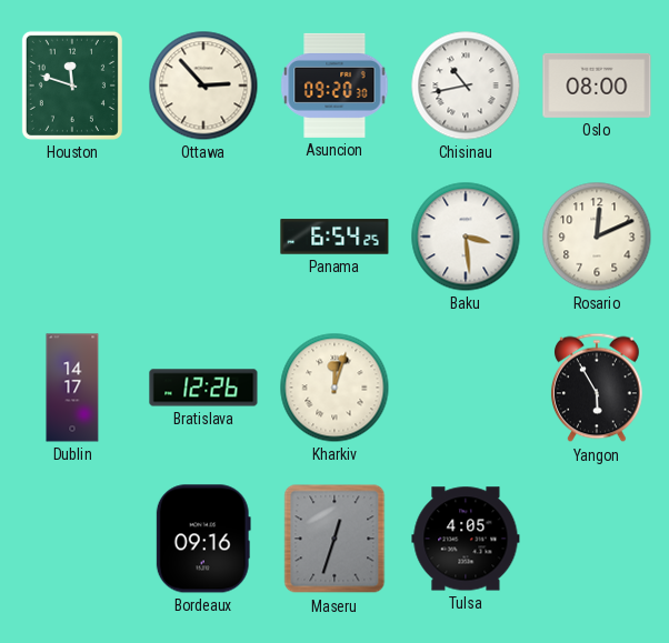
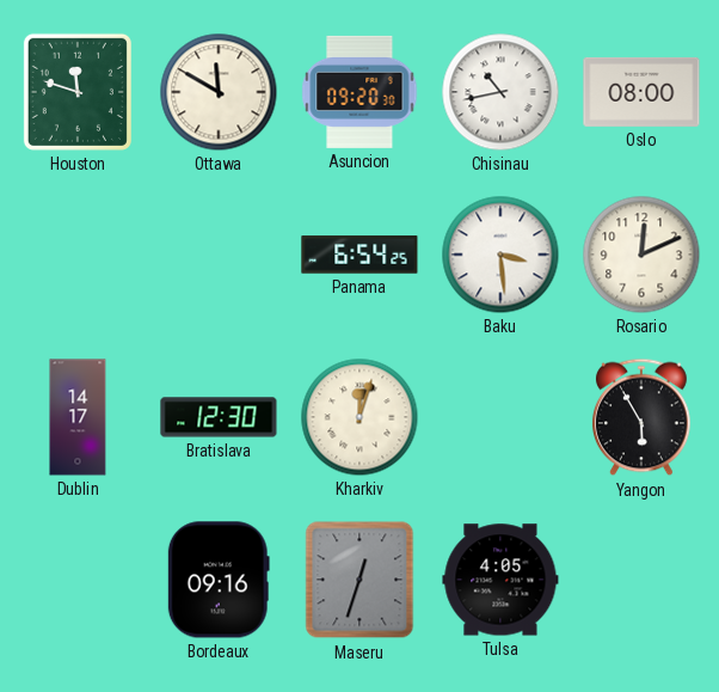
Ottawa: 2:53 -> 11:50 (219, 92)
Bratislava: 12:26 -> 12:30 (219, 417)
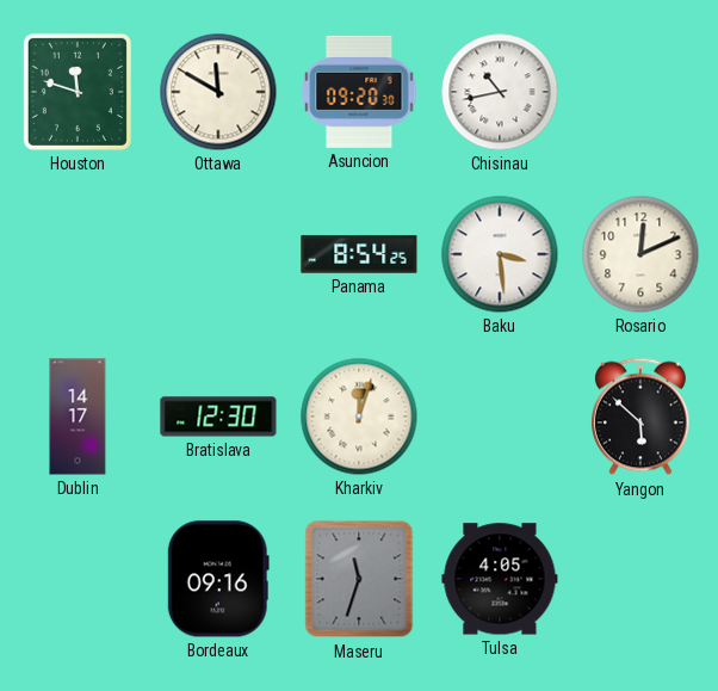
Oslo: 08:00 -> none (641, 92)
Panama: 6:54 -> 8:54 (359, 254)
Yangon: 5:55 -> 5:52 (640, 417)
Maseru: 12:33 -> 11:33 (359, 579)
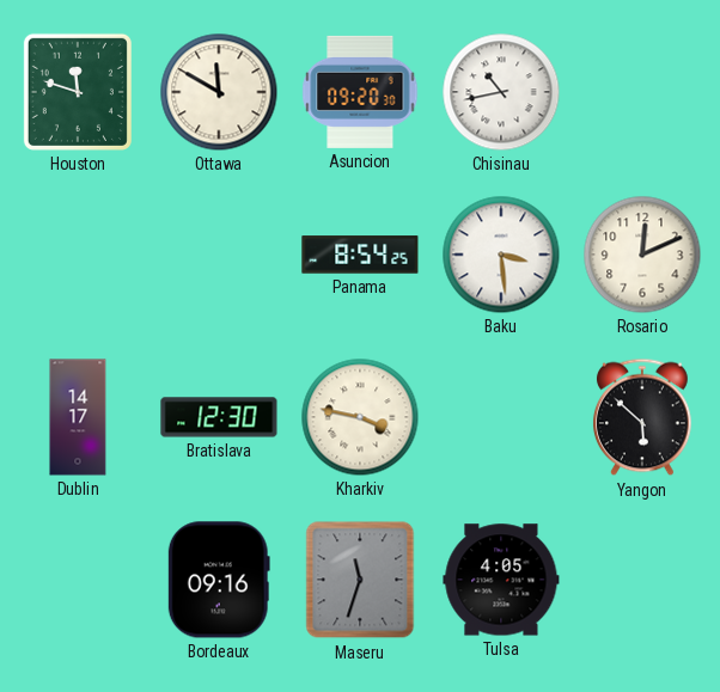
Kharkiv: 12:03 -> 3:47 (360, 417)
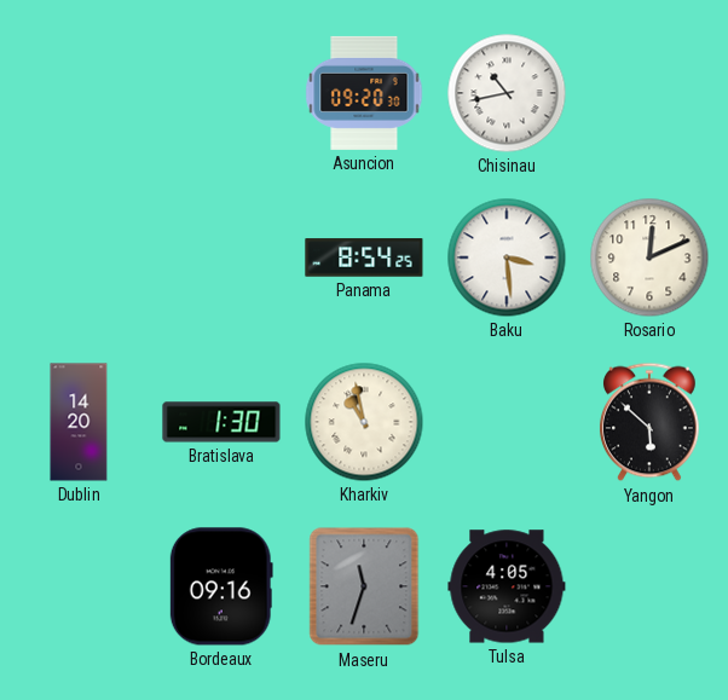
Houston: 11:48 -> none (78, 92)
Ottawa: 11:50 -> none (219, 92)
Dublin: 14:17 -> 14:20 (79, 422)
Bratislava: 12:30 -> 1:30 (221, 422)
Kharkiv: 3:47 -> 10:58 (364, 422)
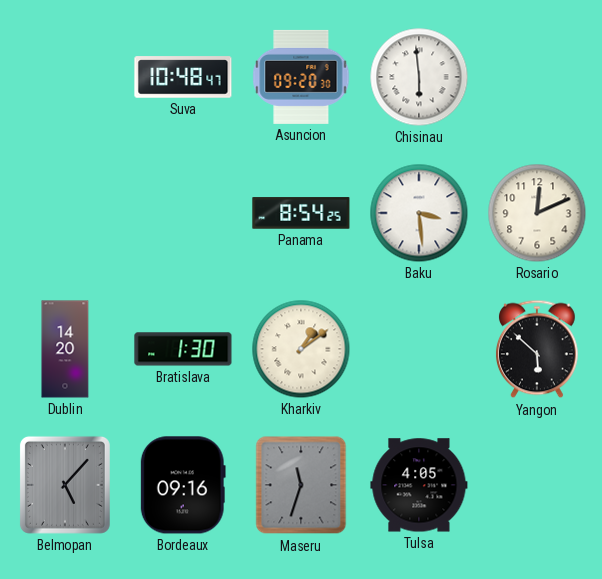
Suva: none -> 10:48 (183, 77)
Chisinau: 10:43 -> 5:59 (419, 77)
Kharkiv: 10:58 -> 1:09 (301, 349)
Belmopan: none -> 5:07 (65, 485)
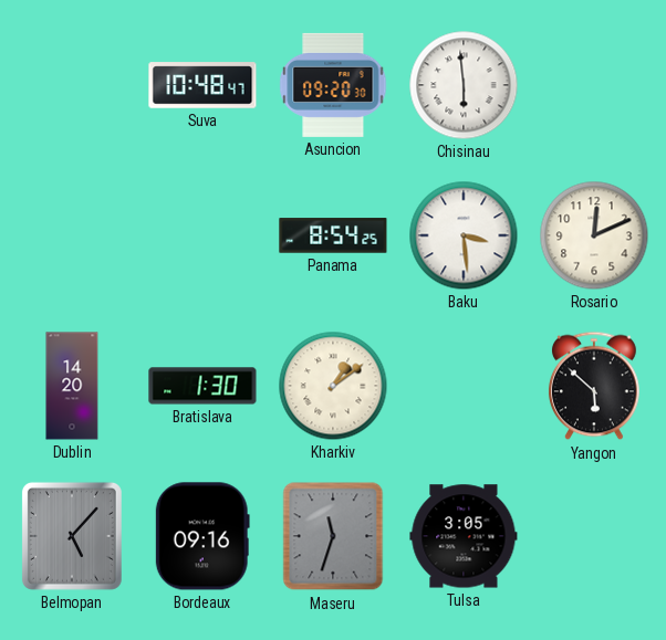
Tulsa: 4:05 -> 3:05 (464, 536)
